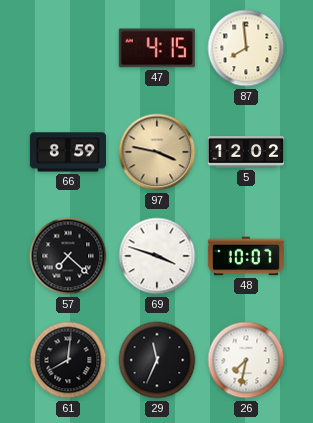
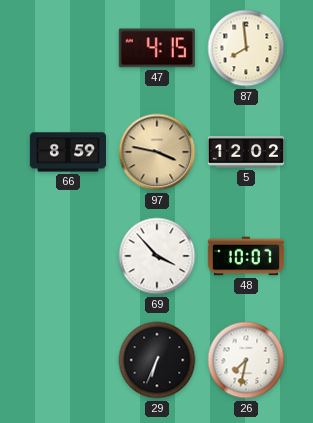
57: 7:22 -> none (68, 256)
69: 3:48 -> 3:53 (157, 256)
61: 8:01 -> none (68, 360)
29: 11:34 -> 6:34 (157, 360)
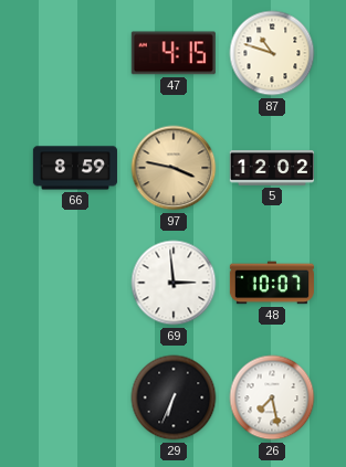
87: 7:59 -> 10:48 (272, 53)
69: 3:53 -> 2:59 (174, 283)
26: 7:32 -> 7:28 (272, 397)
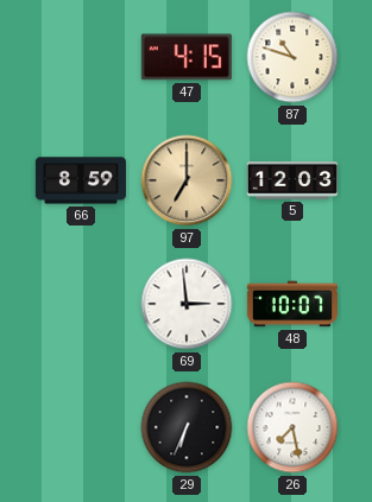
97: 3:47 -> 7:00 (187, 180)
5: 12:02 -> 12:03 (292, 180)
